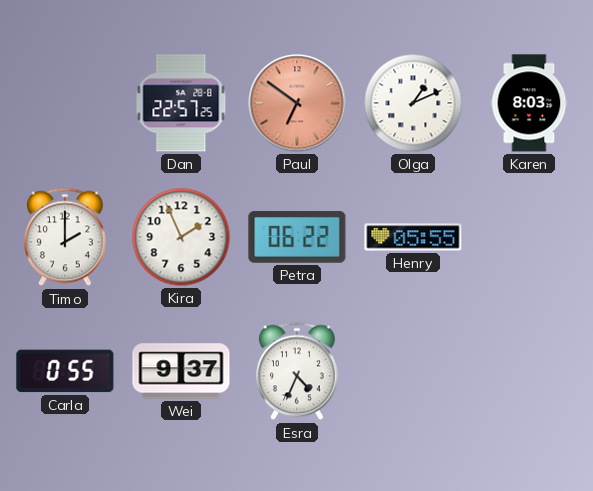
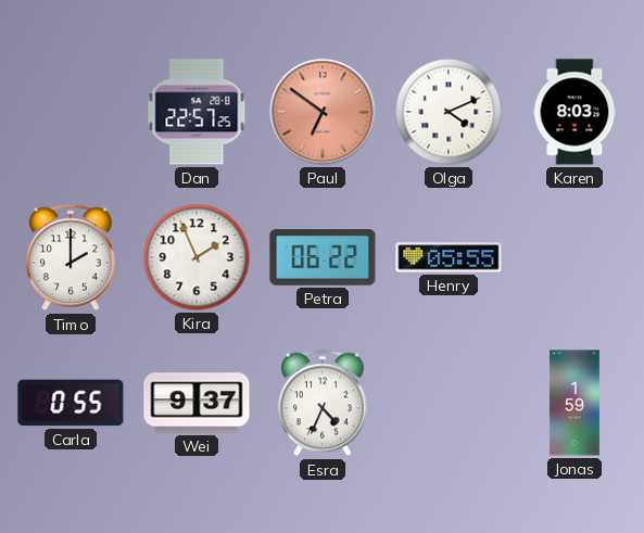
Olga: 1:11 -> 4:11 (449, 112)
Jonas: none -> 1:59 (574, 403)
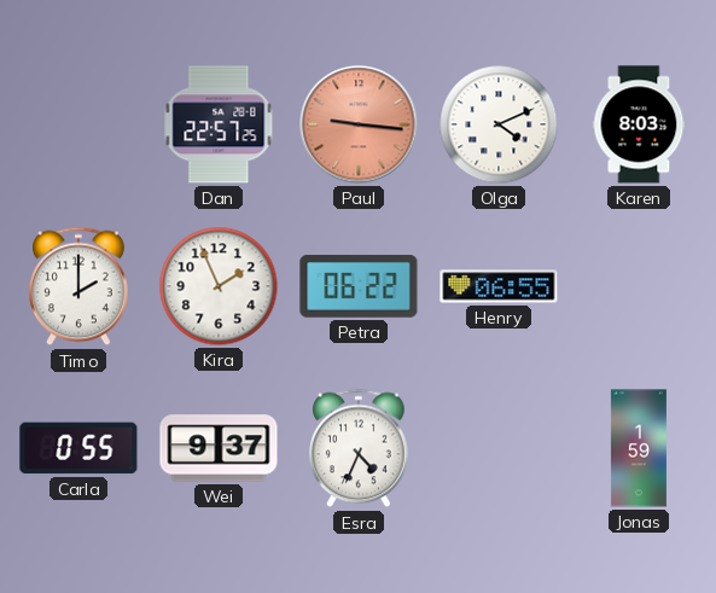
Paul: 6:51 -> 9:16 (359, 124)
Henry: 05:55 -> 06:55 (499, 286)
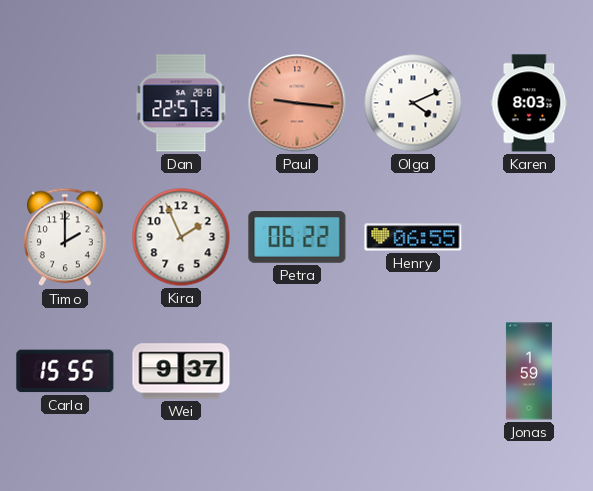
Carla: 0:55 -> 15:55 (65, 371)
Esra: 4:34 -> none (360, 448)
